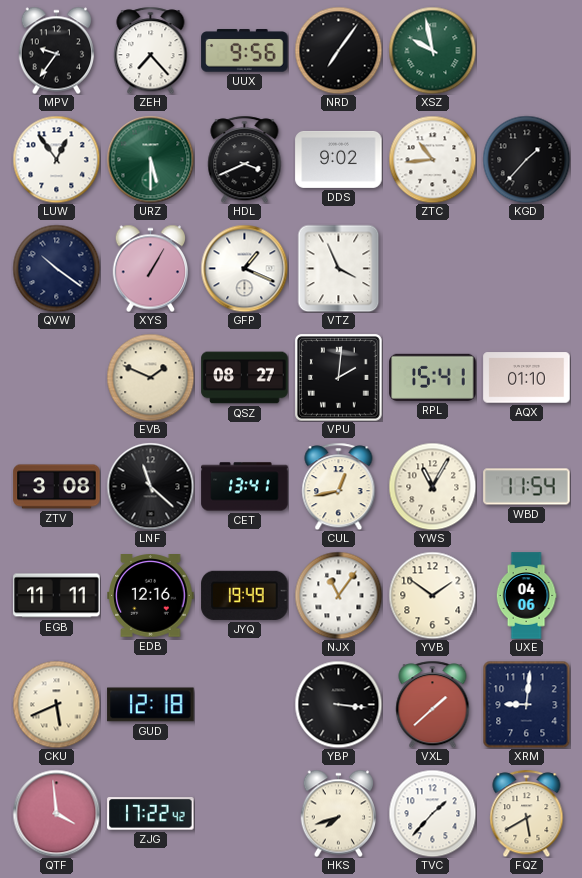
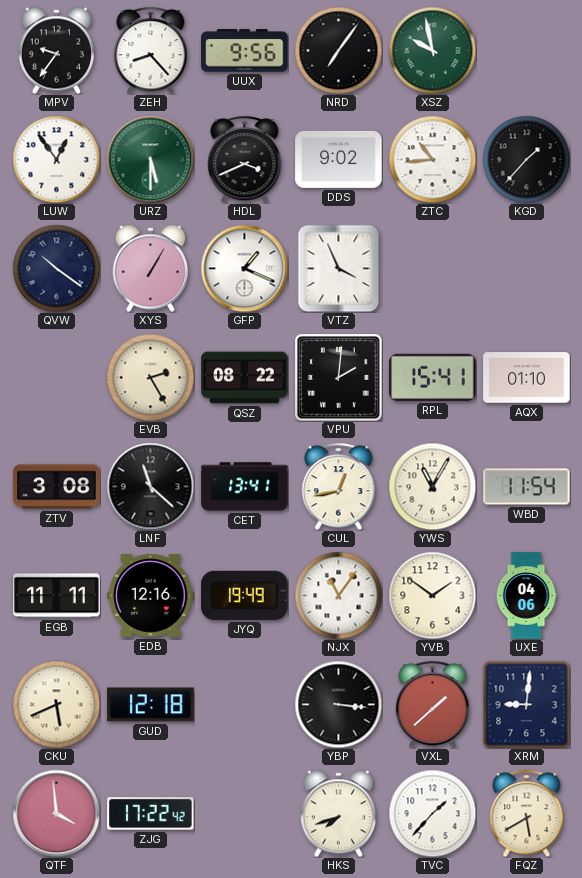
ZEH: 7:23 -> 8:23 (151, 50)
EVB: 1:49 -> 2:25 (150, 377)
QSZ: 08:27 -> 08:22 (245, 378)
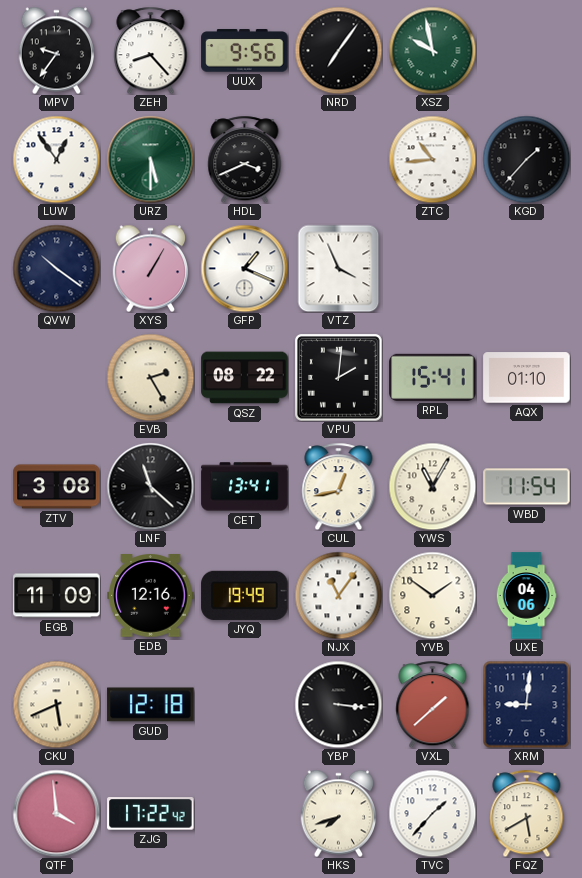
DDS: 9:02 -> none (339, 159)
EGB: 11:11 -> 11:09 (57, 596)
